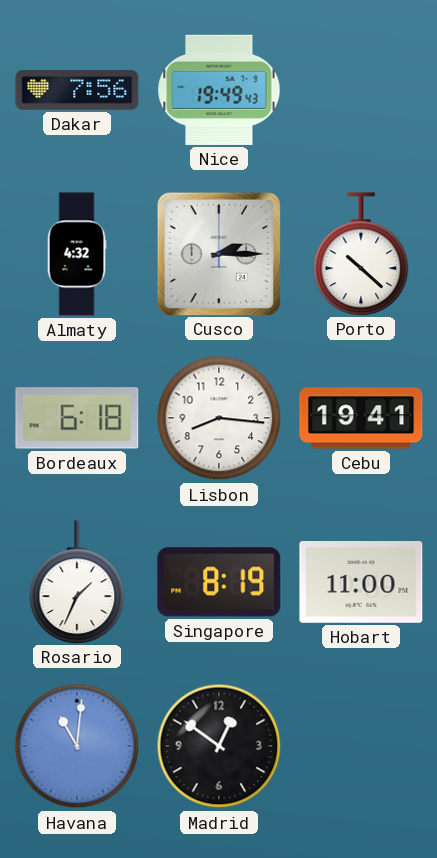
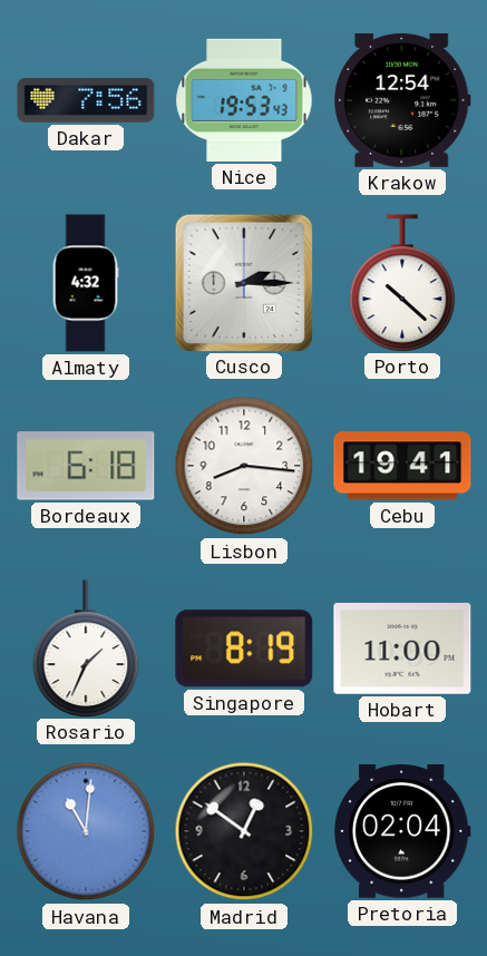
Nice: 19:49 -> 19:53 (244, 100)
Krakow: none -> 12:54 (402, 100)
Pretoria: none -> 02:04 (402, 832)
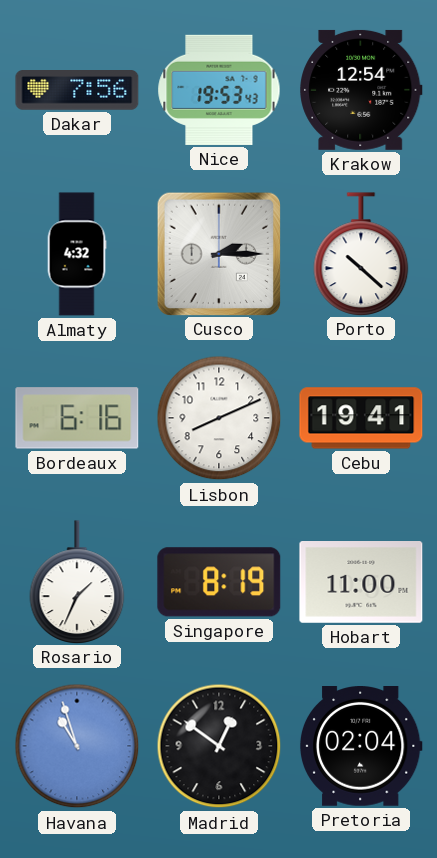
Bordeaux: 6:18 -> 6:16 (77, 418)
Lisbon: 8:16 -> 8:11 (219, 418)
Havana: 11:01 -> 10:57 (77, 746)
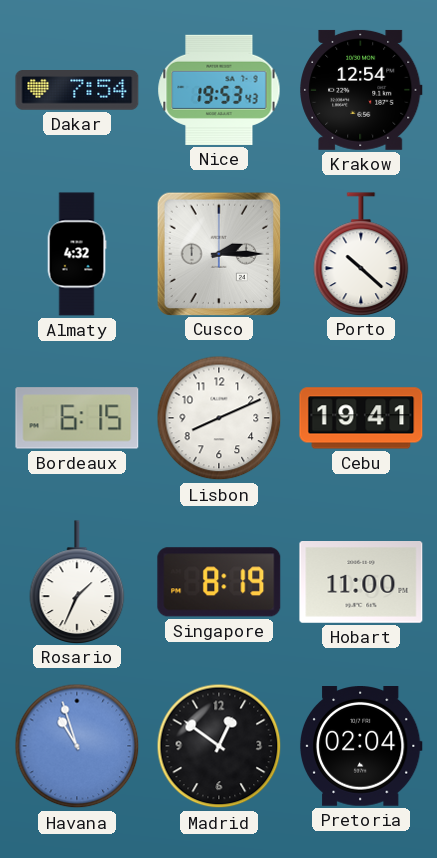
Dakar: 7:56 -> 7:54 (77, 90)
Bordeaux: 6:16 -> 6:15 (77, 418)
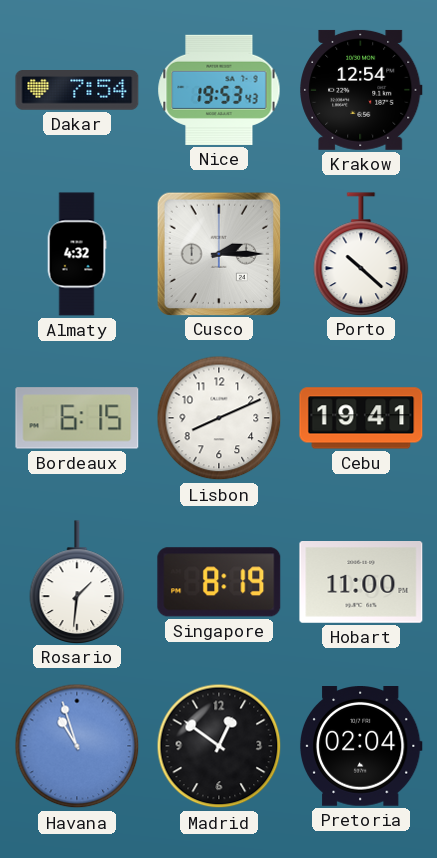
Rosario: 1:34 -> 1:31 (77, 582)
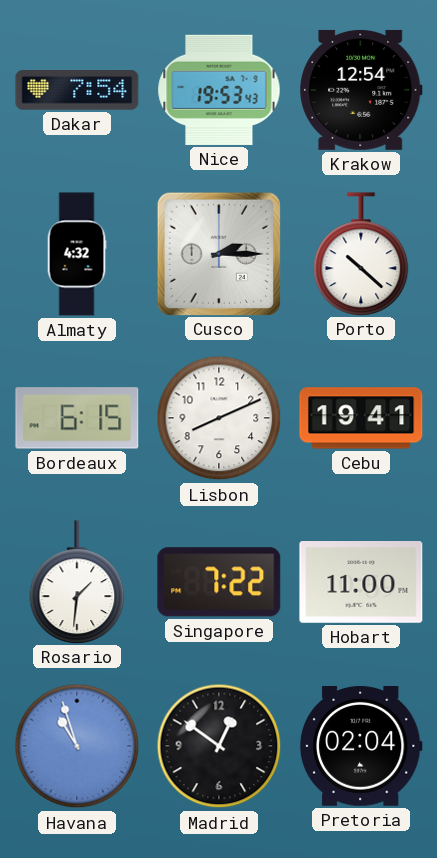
Singapore: 8:19 -> 7:22 (219, 582)
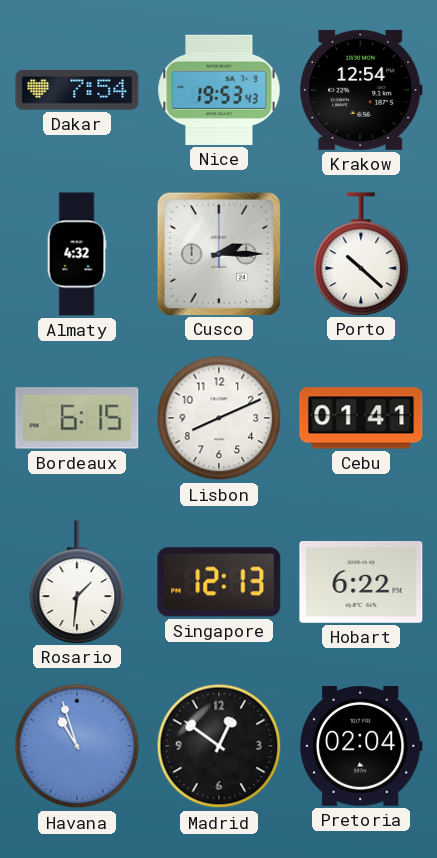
Cebu: 19:41 -> 01:41 (361, 418)
Singapore: 7:22 -> 12:13 (219, 582)
Hobart: 11:00 -> 6:22 (361, 583)
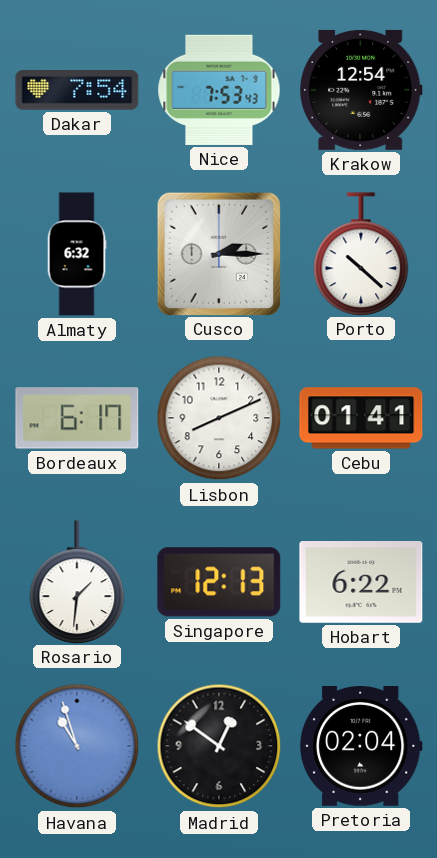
Nice: 19:53 -> 7:53 (219, 90)
Almaty: 4:32 -> 6:32 (77, 254)
Bordeaux: 6:15 -> 6:17 (77, 418)
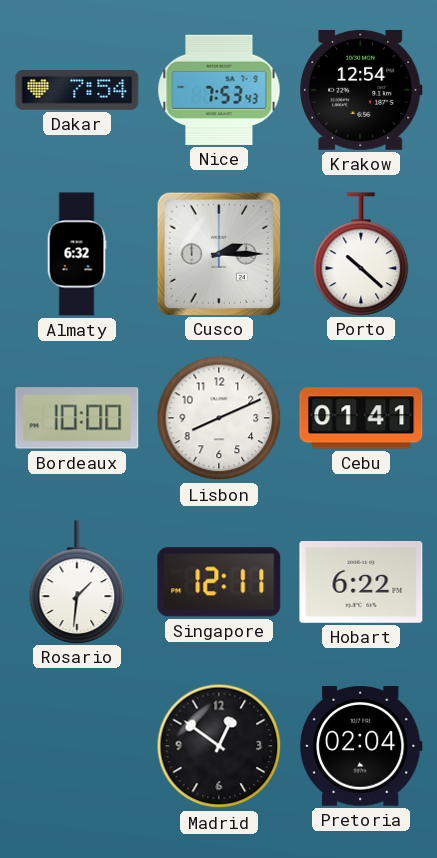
Bordeaux: 6:17 -> 10:00 (77, 418)
Singapore: 12:13 -> 12:11 (219, 582)
Havana: 10:57 -> none (77, 746)
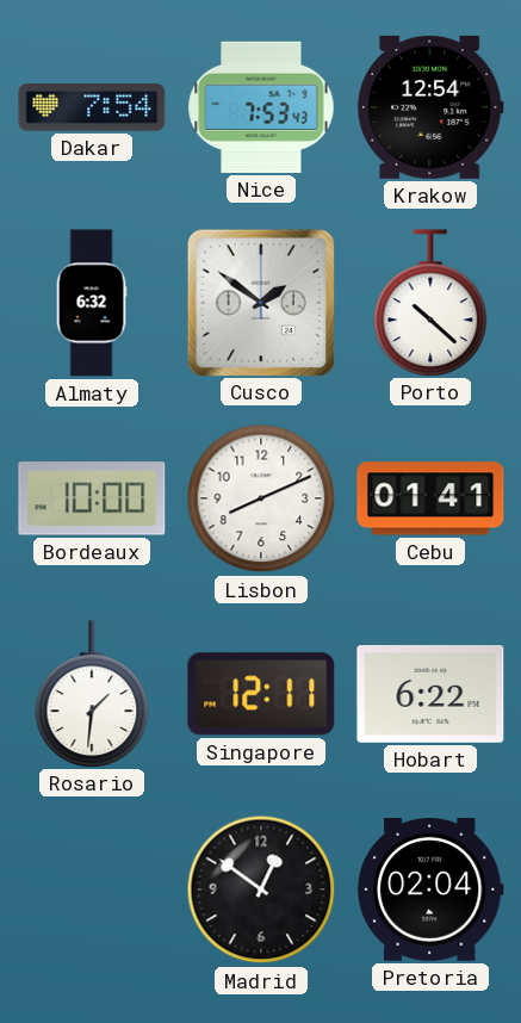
Cusco: 2:15 -> 1:51 (260, 302)
